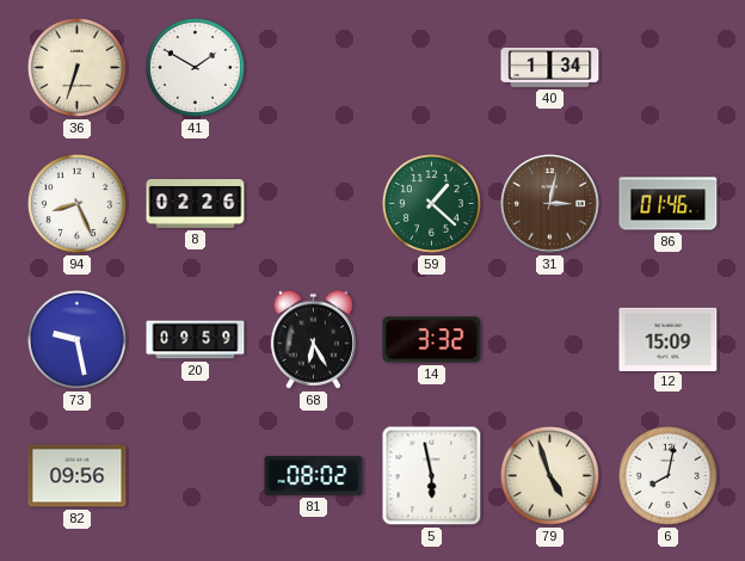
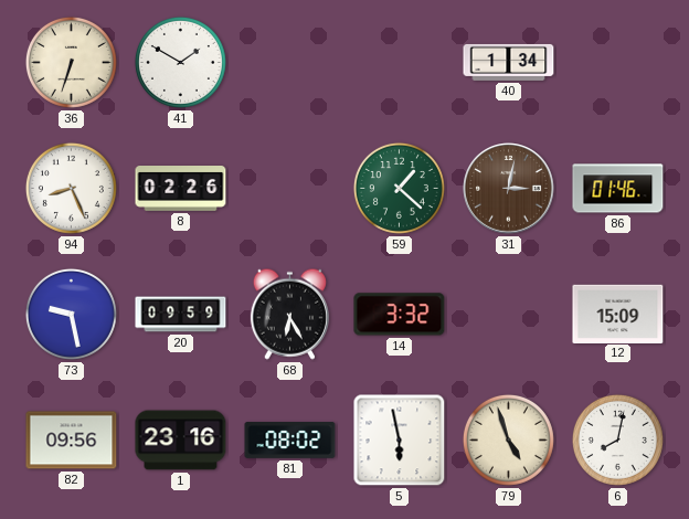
1: none -> 23:16 (181, 441)
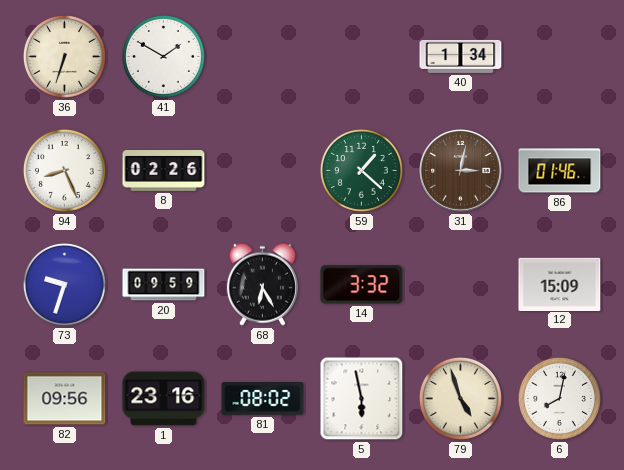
73: 9:28 -> 9:33 (64, 284)
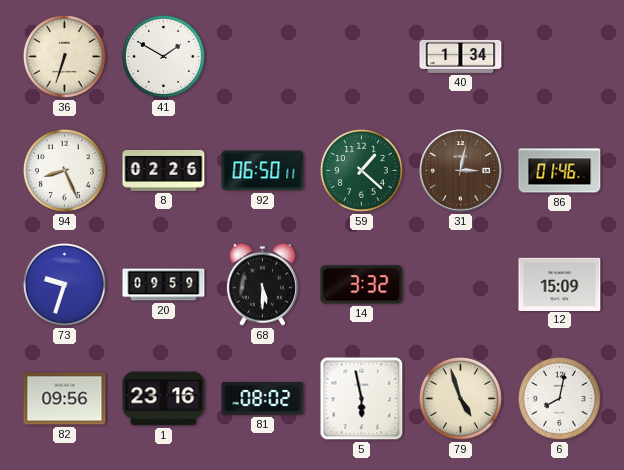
92: none -> 06:50 (263, 171)
68: 6:25 -> 5:30 (262, 284)
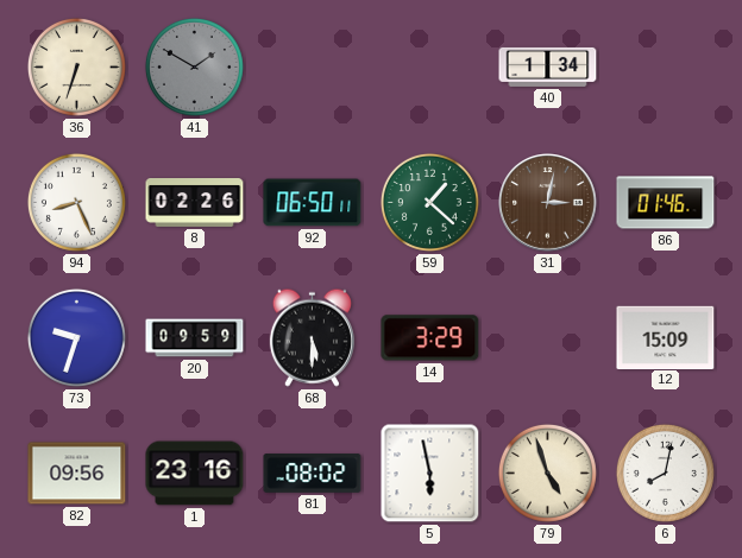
41 dial: white -> grey (194, 66)
14: 3:32 -> 3:29 (430, 338)
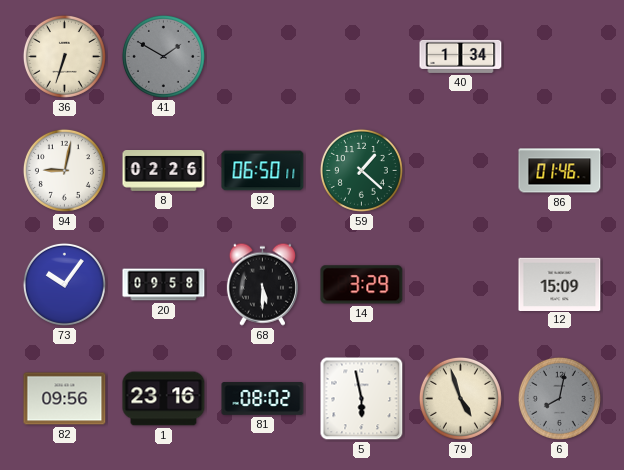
94: 8:26 -> 9:02 (64, 170)
31: 3:02 -> none (548, 203)
73: 9:33 -> 10:06 (64, 284)
20: 09:59 -> 09:58 (164, 285)
6 dial: white -> grey (559, 398)
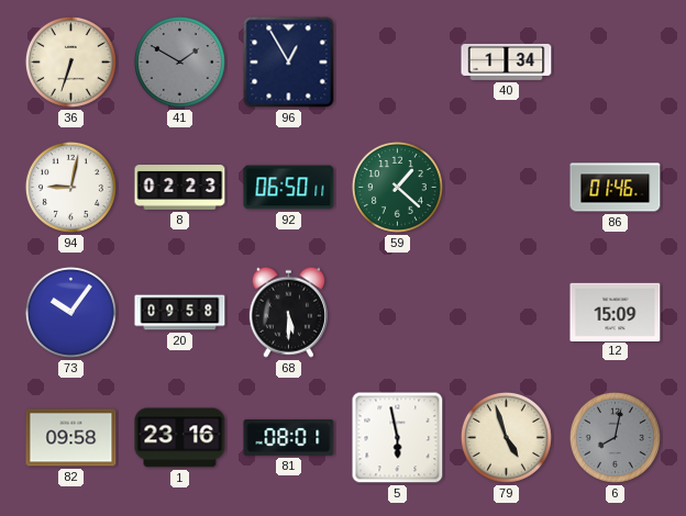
96: none -> 12:55 (289, 63)
8: 02:26 -> 02:23 (180, 188)
14: 3:29 -> none (362, 285)
82: 09:56 -> 09:58 (71, 438)
81: 08:02 -> 08:01 (289, 438)
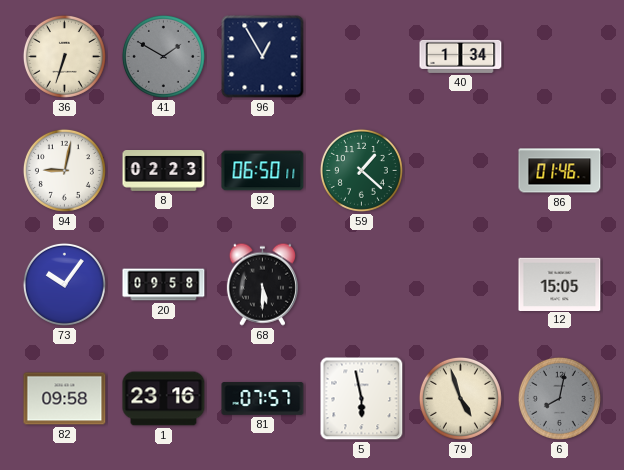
12: 15:09 -> 15:05 (560, 284)
81: 08:01 -> 07:57 (263, 399)
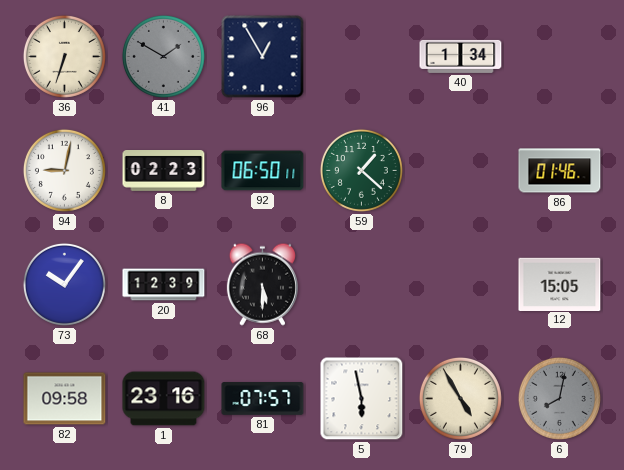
20: 09:58 -> 12:39 (164, 285)
79: 4:57 -> 4:55 (460, 398)
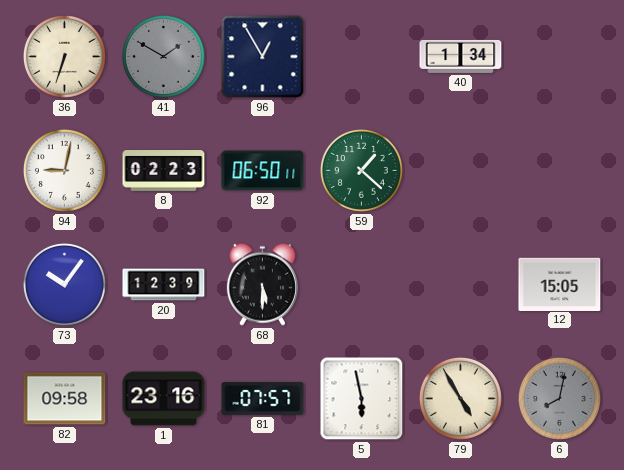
86: 01:46 -> none (560, 171)
